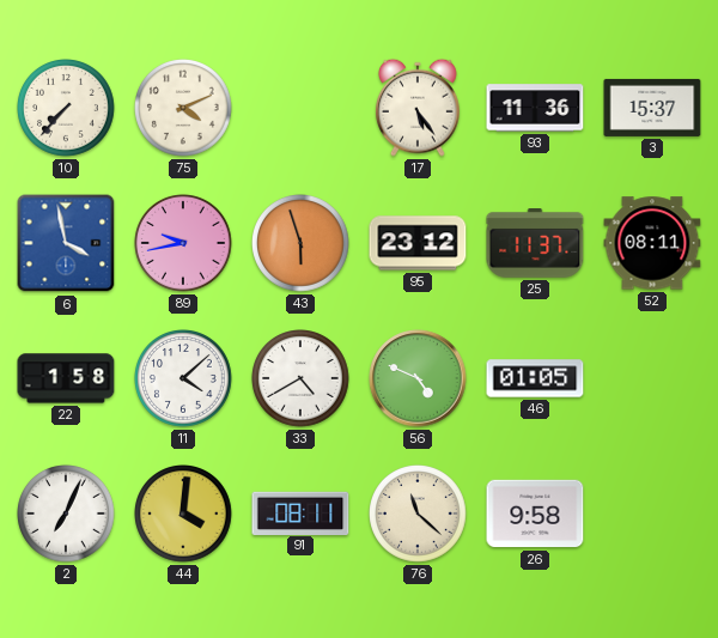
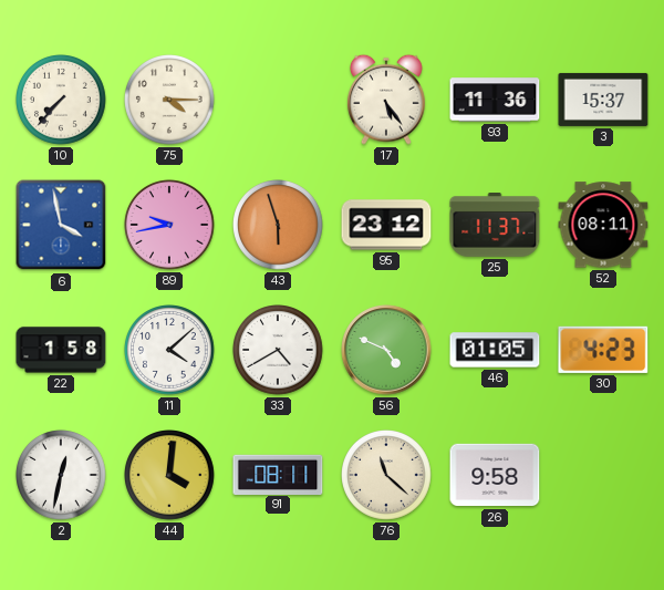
75: 4:11 -> 4:15 (170, 101)
30: none -> 4:23 (603, 350)
2: 7:04 -> 12:32 (62, 476)
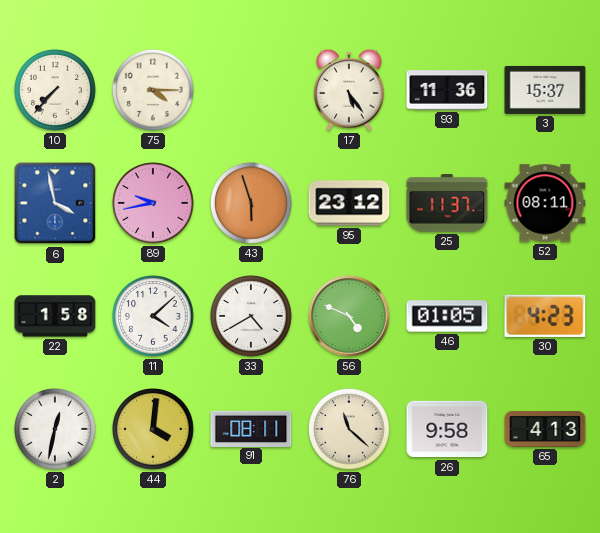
65: none -> 4:13 (545, 430)
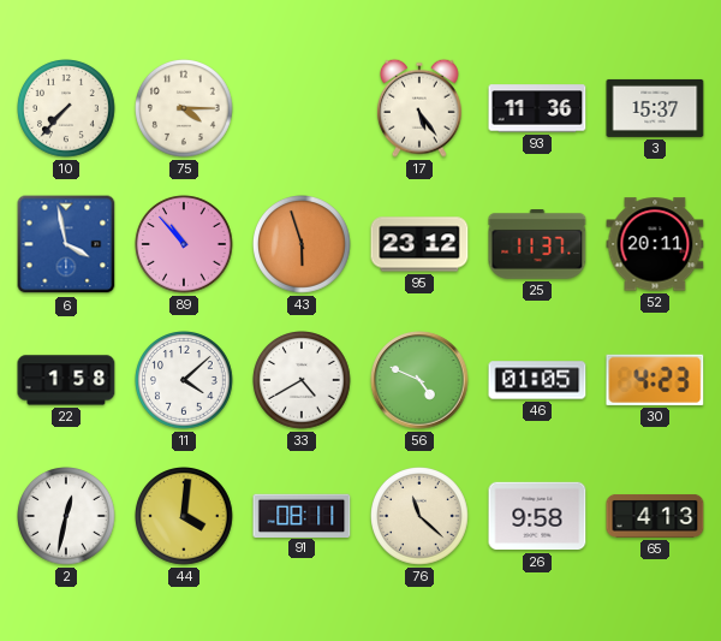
89: 9:43 -> 10:53 (185, 245)
52: 08:11 -> 20:11 (655, 244)
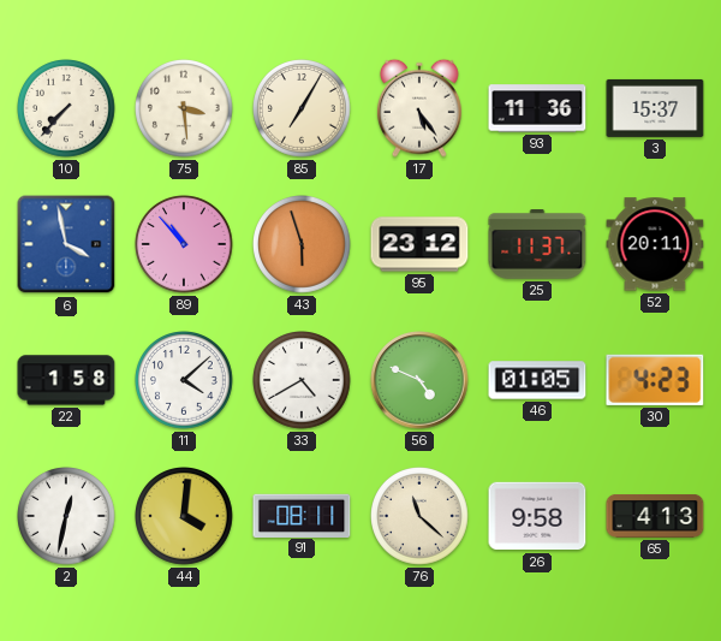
75: 4:15 -> 3:29 (185, 109)
85: none -> 7:05 (303, 109)
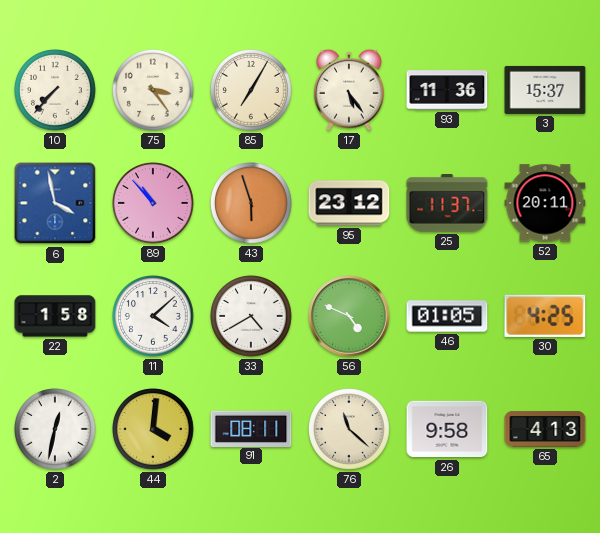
75: 3:29 -> 3:24 (154, 91)
30: 4:23 -> 4:25 (545, 316)
